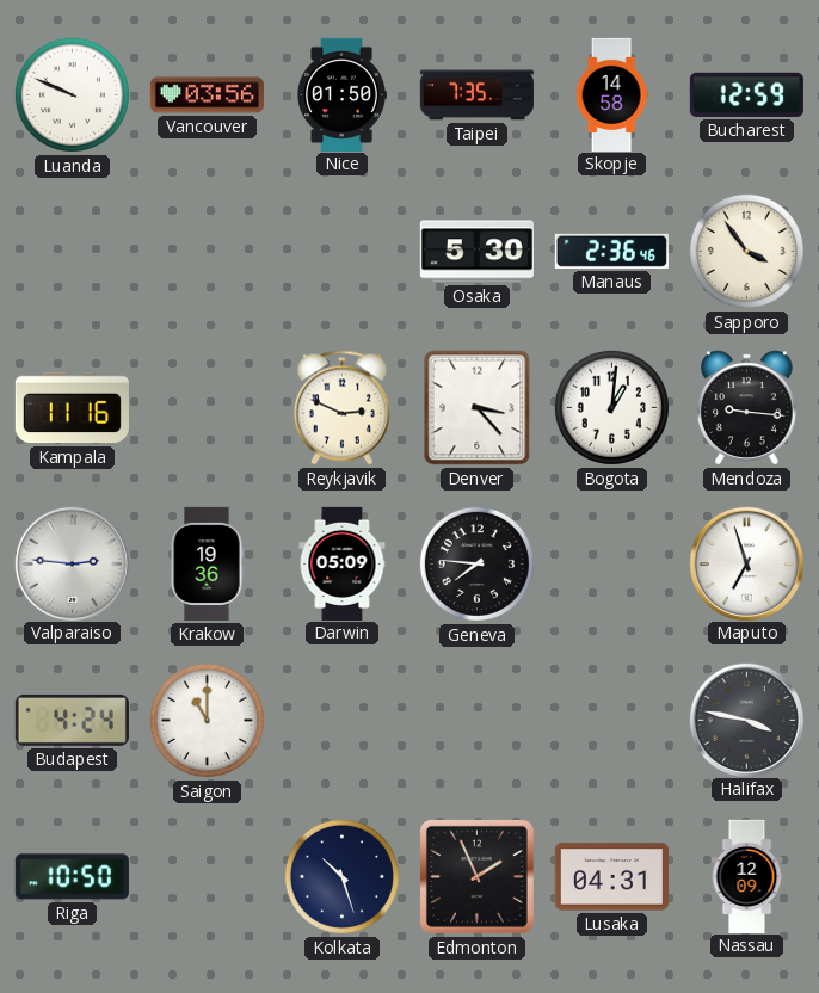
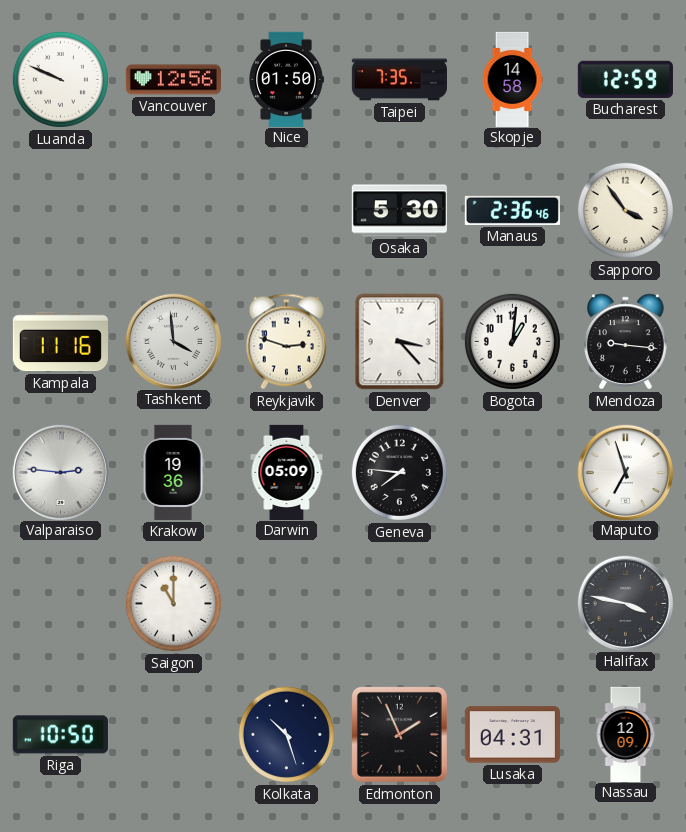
Vancouver: 03:56 -> 12:56 (173, 80)
Tashkent: none -> 3:59 (173, 341)
Reykjavik: 2:49 -> 2:48 (286, 342)
Budapest: 4:24 -> none (72, 720)
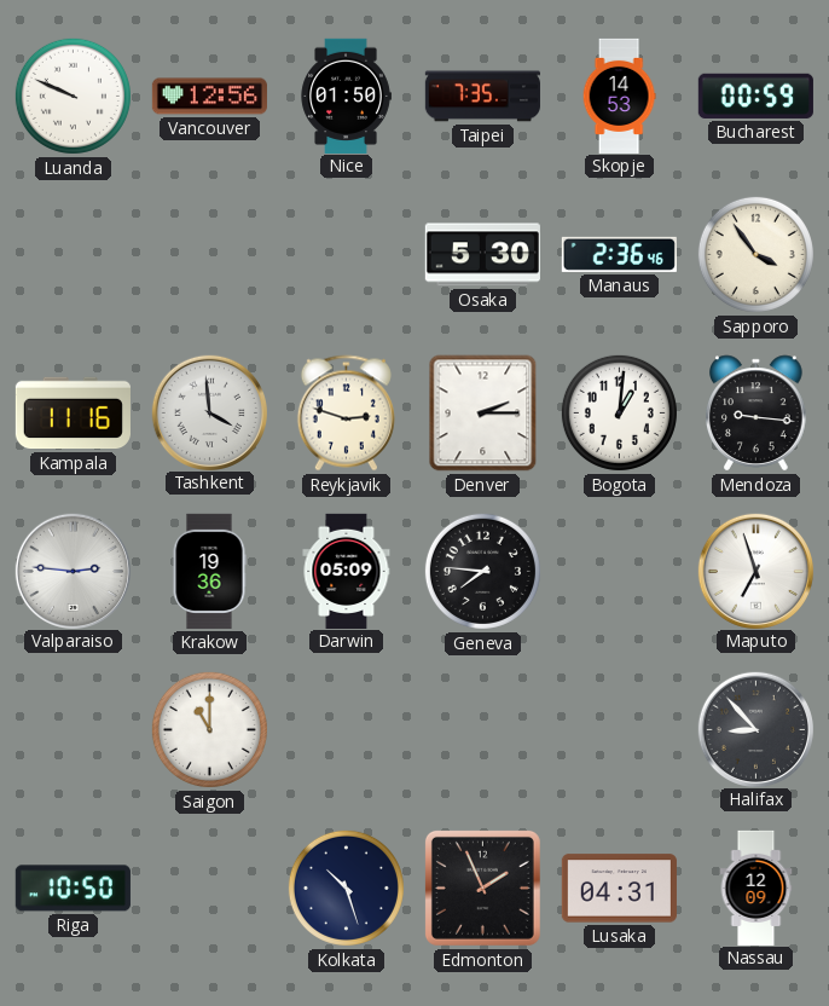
Skopje: 14:58 -> 14:53 (619, 96)
Bucharest: 12:59 -> 00:59 (755, 96)
Denver: 3:23 -> 2:15 (483, 414)
Halifax: 3:47 -> 8:53 (755, 729)
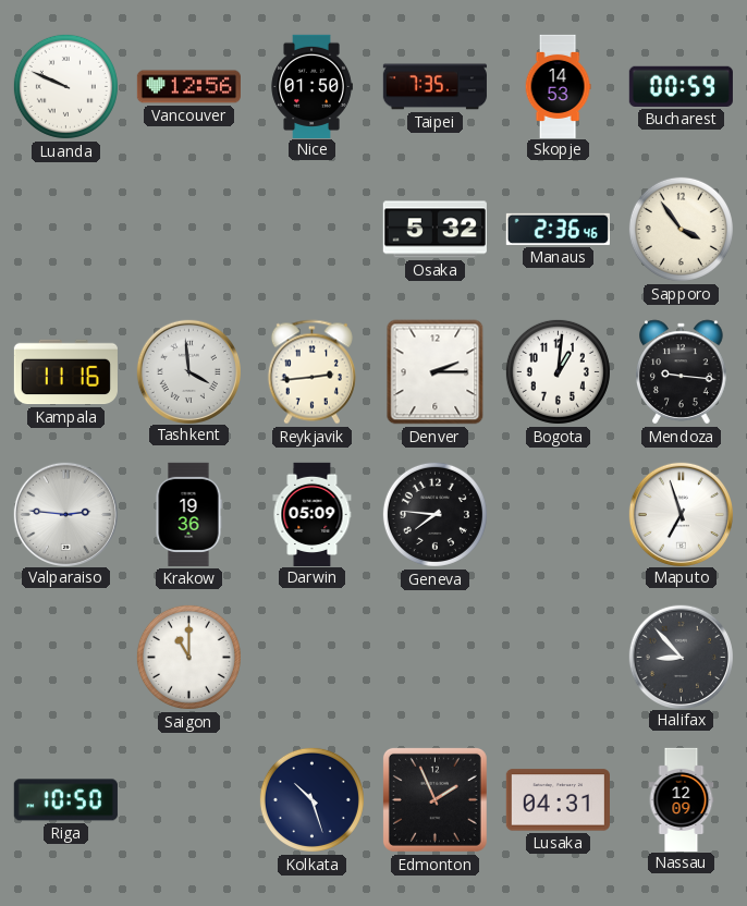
Osaka: 5:30 -> 5:32 (434, 230)
Reykjavik: 2:48 -> 2:44 (311, 372)
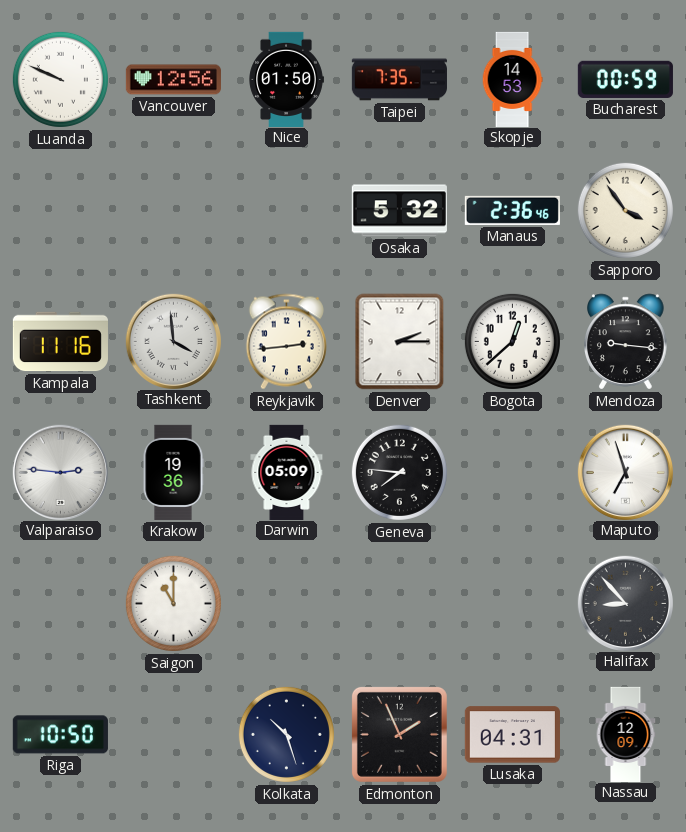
Bogota: 1:01 -> 12:38 (512, 341)
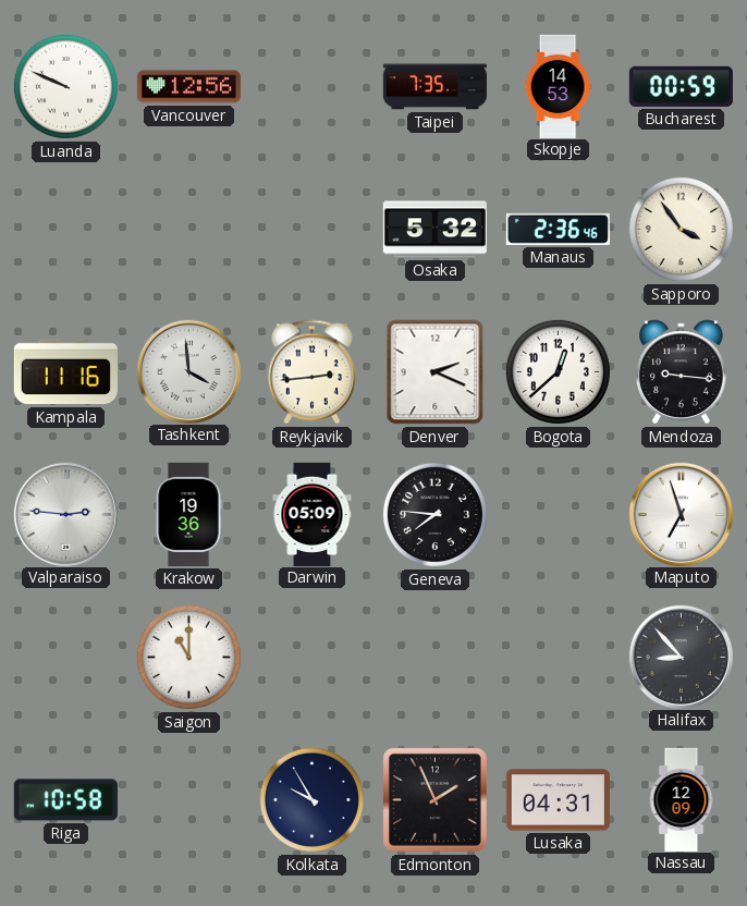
Nice: 01:50 -> none (286, 79)
Denver: 2:15 -> 2:19 (436, 372)
Riga: 10:50 -> 10:58 (65, 800)
Kolkata: 10:27 -> 9:55 (311, 799)
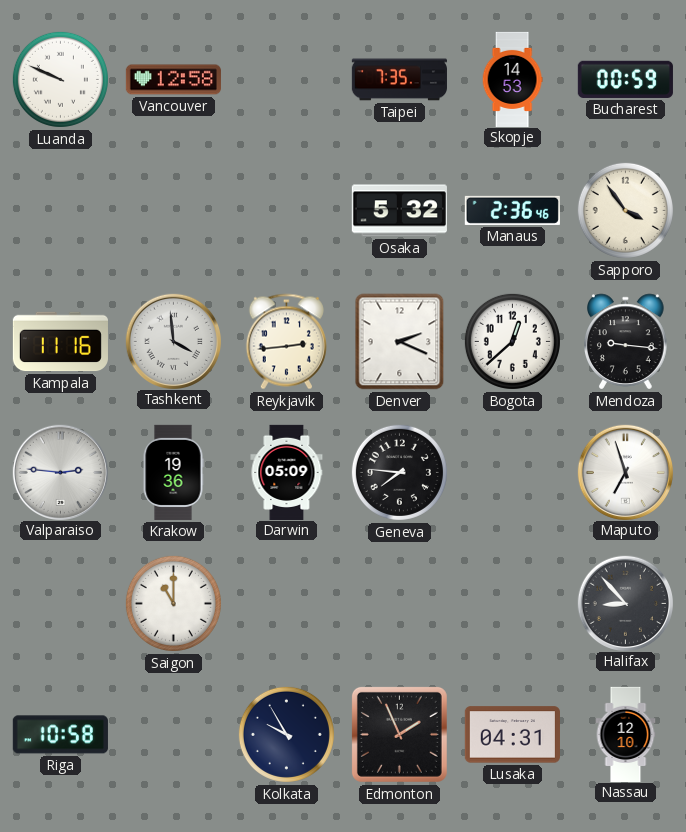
Vancouver: 12:56 -> 12:58 (173, 80)
Nassau: 12:09 -> 12:10 (626, 734)
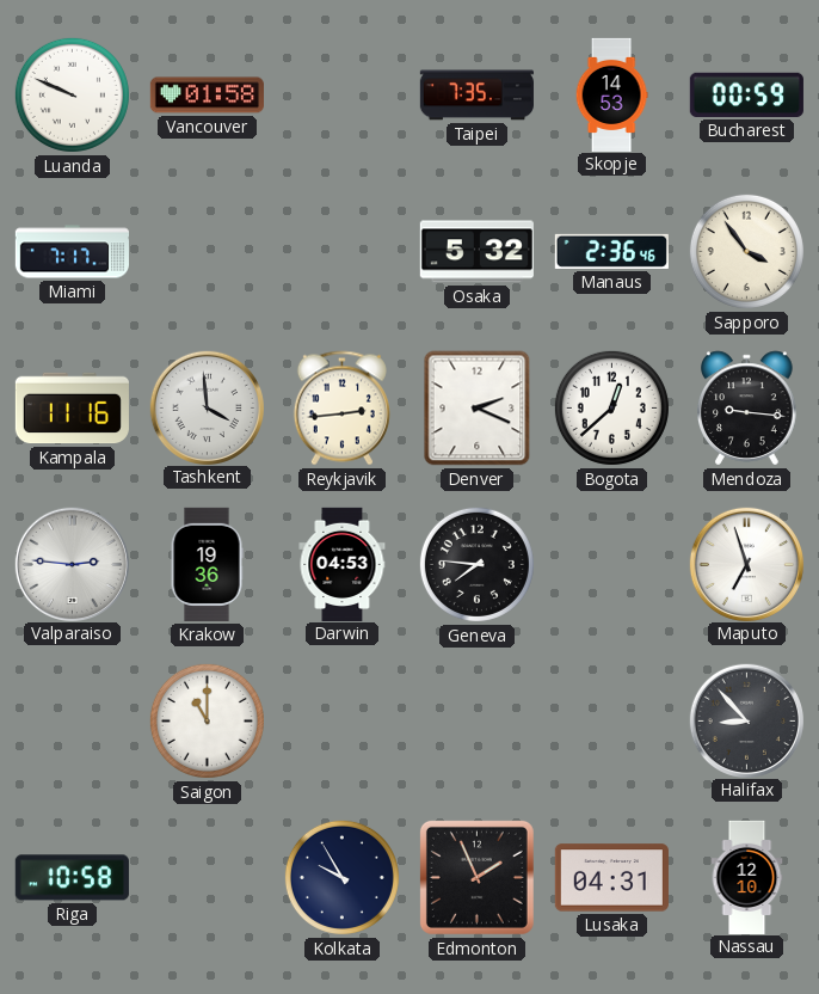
Vancouver: 12:58 -> 01:58 (207, 96)
Miami: none -> 7:17 (72, 252)
Darwin: 05:09 -> 04:53 (343, 564)
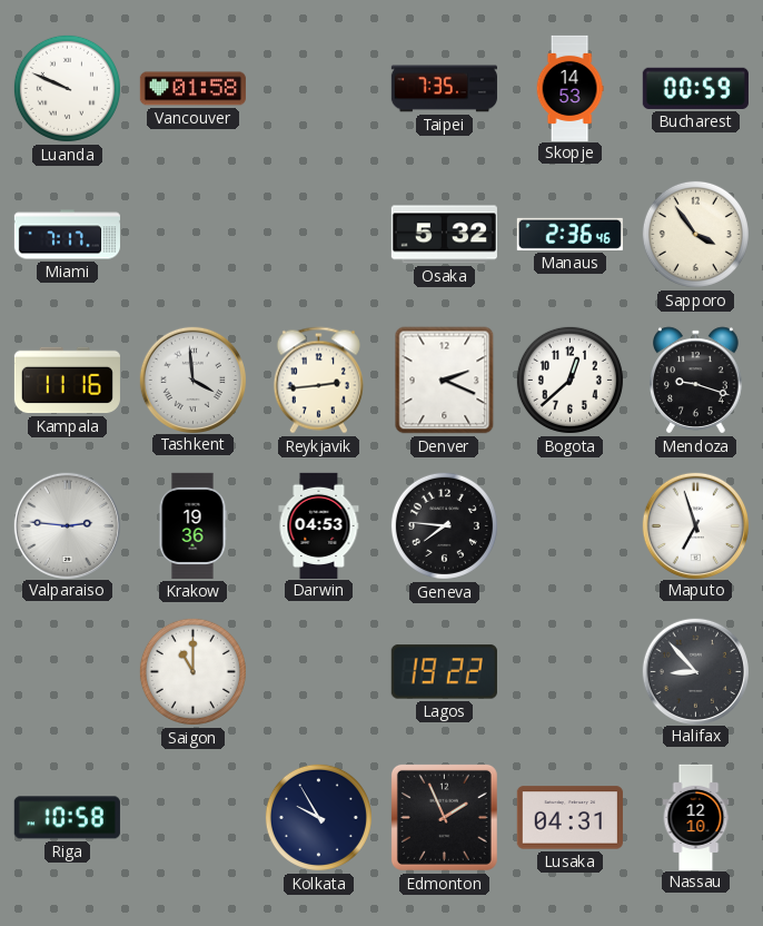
Mendoza: 9:16 -> 9:18 (696, 381)
Lagos: none -> 19:22 (444, 672)
